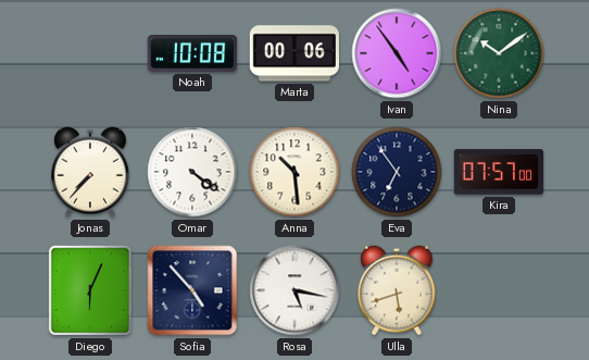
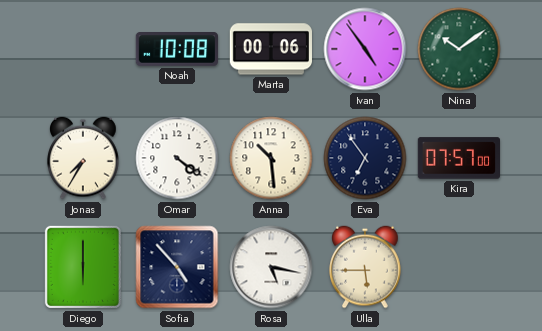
Jonas: 7:37 -> 7:35 (83, 158)
Diego: 6:04 -> 6:00 (83, 267)
Ulla: 5:42 -> 5:45 (365, 267)
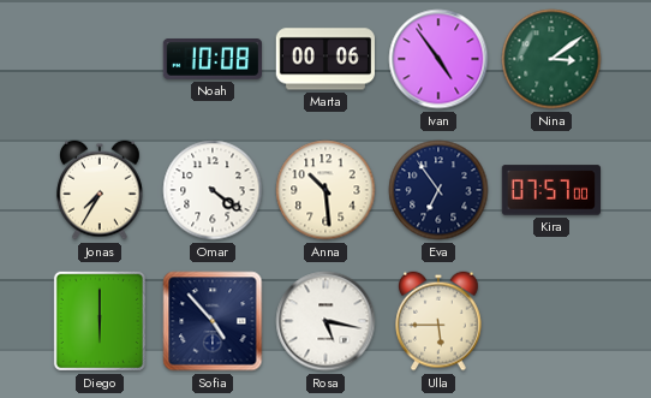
Nina: 10:09 -> 3:09 (551, 59)
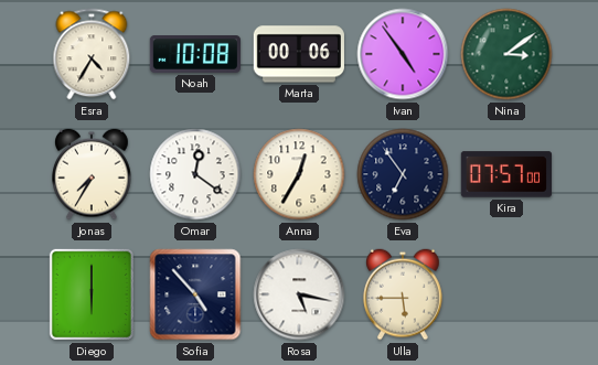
Esra: none -> 4:35 (92, 54)
Omar: 4:21 -> 12:21 (195, 174)
Anna: 10:29 -> 12:35 (299, 174)
